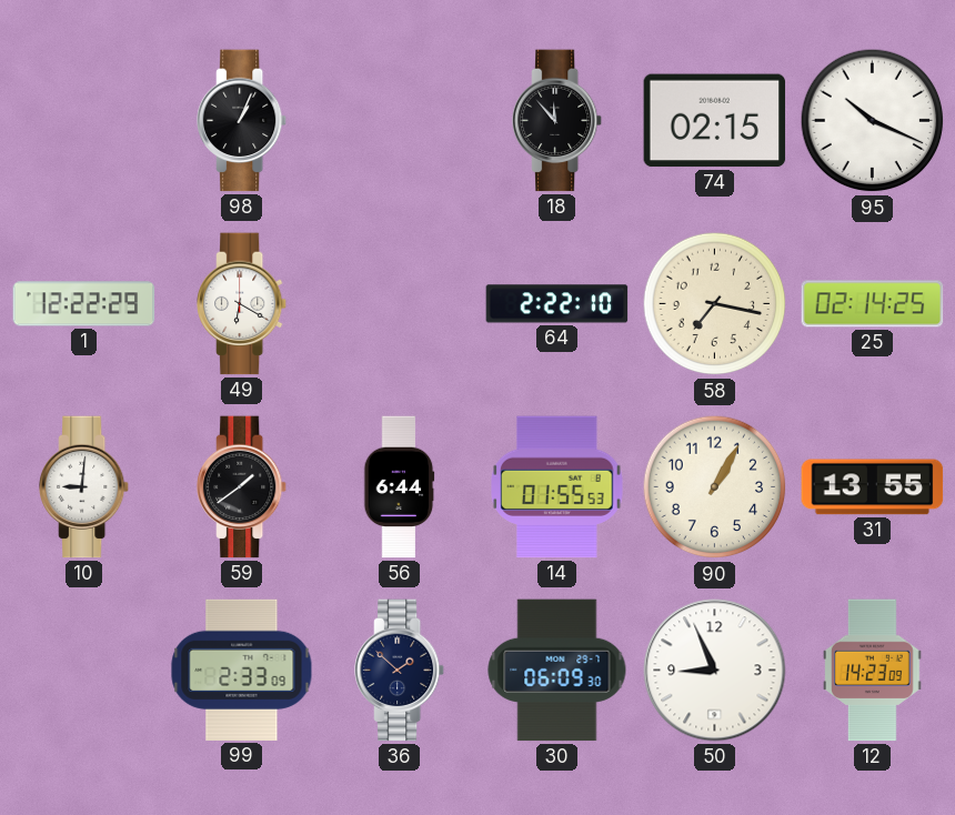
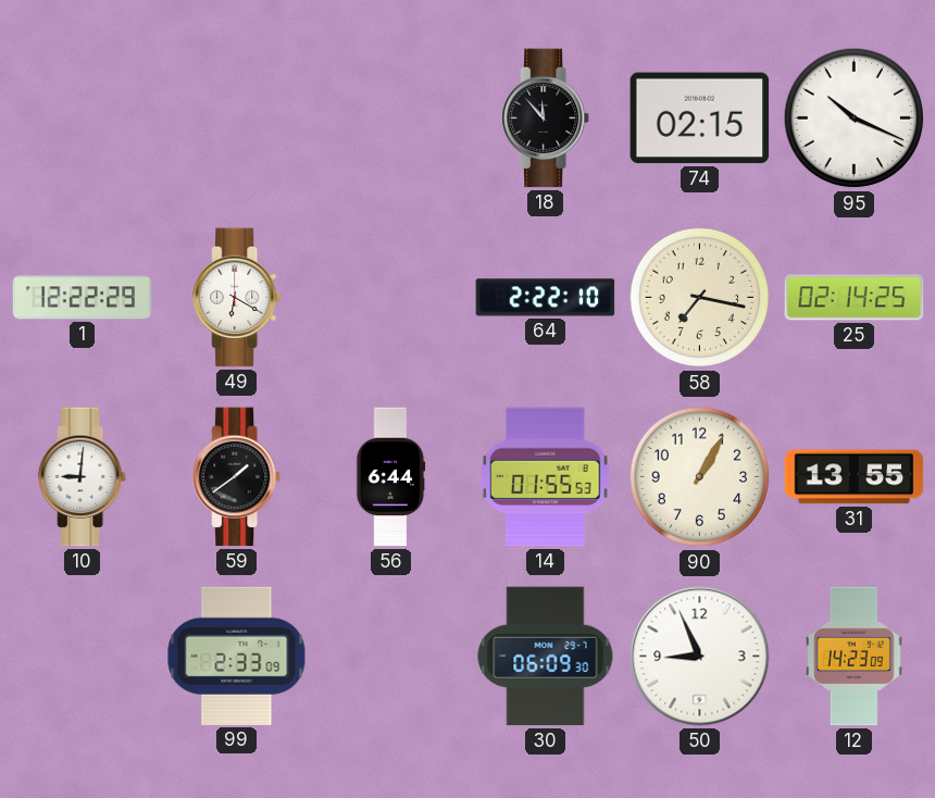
98: 1:04 -> none (243, 121)
36: 1:52 -> none (401, 671)
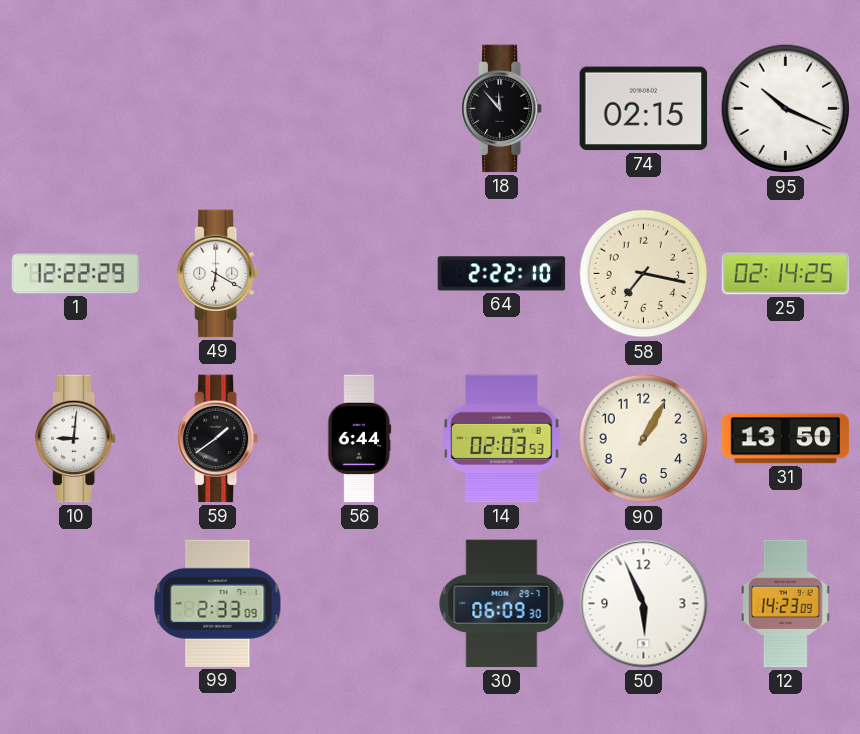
14: 01:55 -> 02:03 (502, 439)
31: 13:55 -> 13:50 (786, 439)
50: 8:56 -> 5:56 (644, 604)
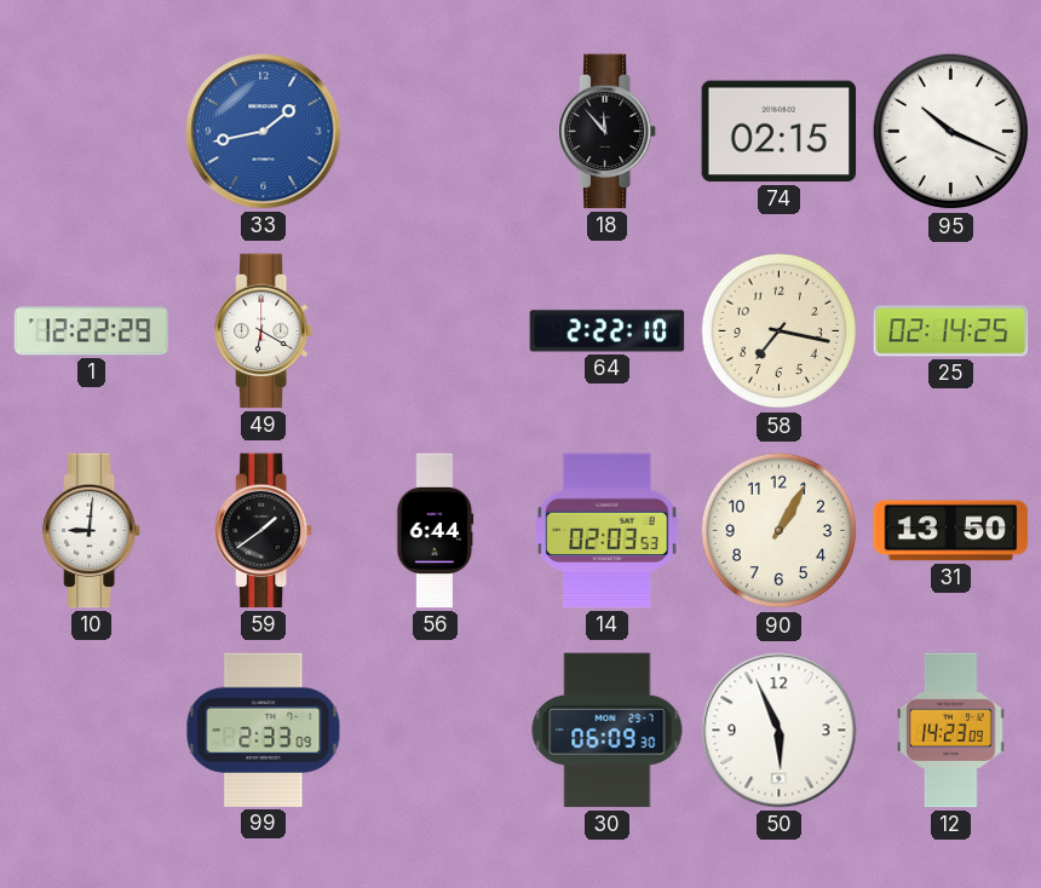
33: none -> 1:43 (264, 132)
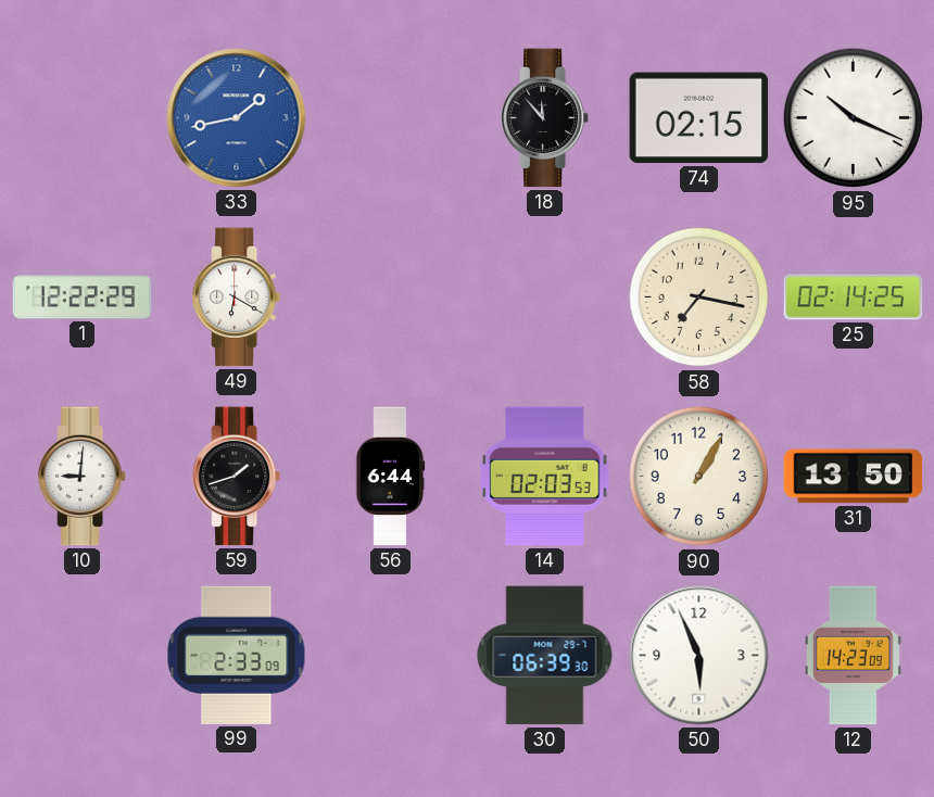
64: 2:22 -> none (608, 331)
59: 1:39 -> 1:42 (238, 477)
30: 06:09 -> 06:39 (545, 656)
